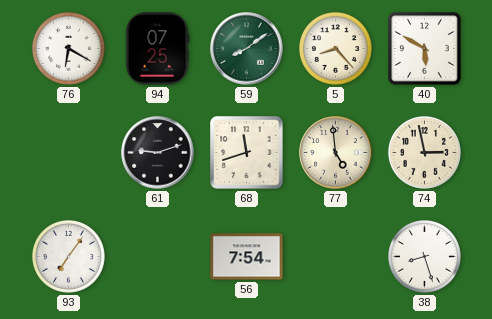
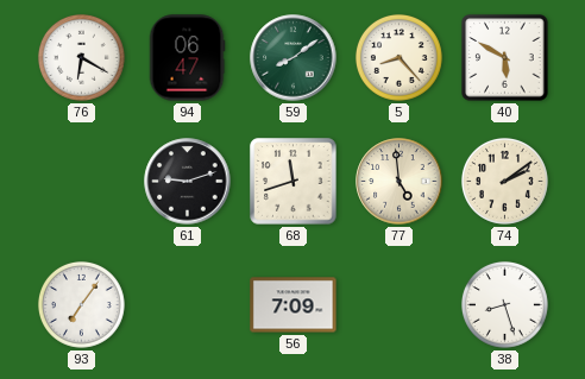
94: 07:25 -> 06:47 (187, 58)
74: 2:58 -> 2:09 (504, 181)
56: 7:54 -> 7:09 (294, 305)
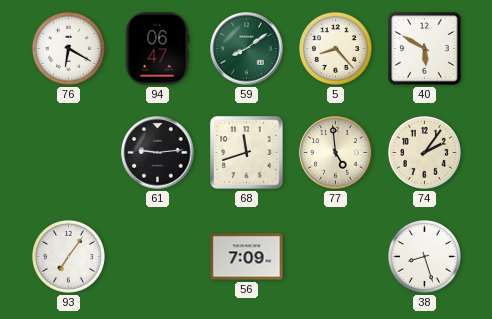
61: 9:12 -> 9:14 (158, 153)
74: 2:09 -> 2:06 (424, 152)
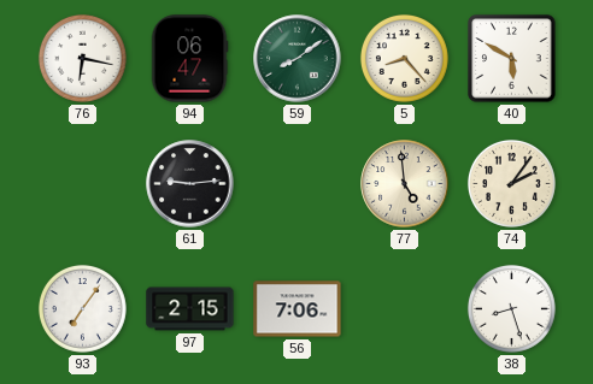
76: 6:20 -> 6:17 (82, 58)
68: 11:42 -> none (247, 153)
97: none -> 2:15 (190, 309)
56: 7:09 -> 7:06 (298, 309)
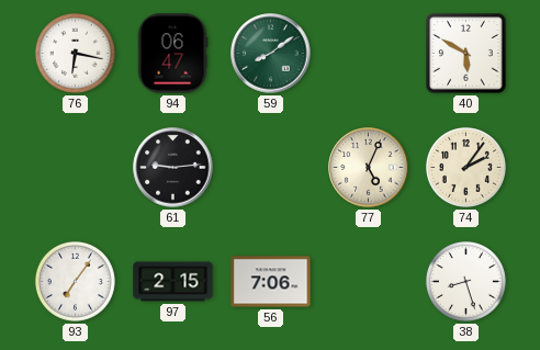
5: 8:23 -> none (404, 58)
77: 4:59 -> 5:04 (369, 168)
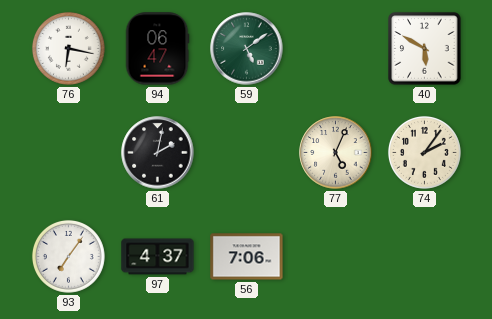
59: 8:09 -> 5:09 (247, 49)
61: 9:14 -> 2:02 (158, 153)
97: 2:15 -> 4:37 (158, 257)
38: 8:27 -> none (465, 281)
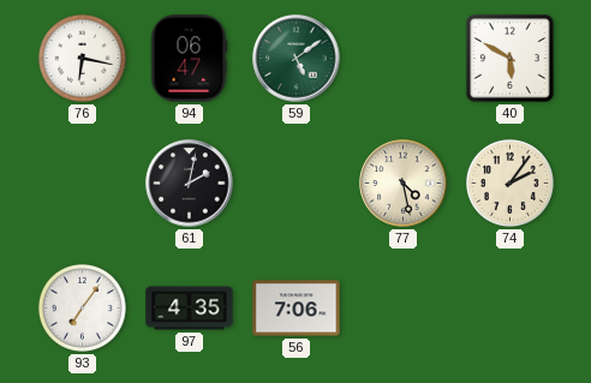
77: 5:04 -> 4:28 (404, 184)
97: 4:37 -> 4:35 (190, 309)
